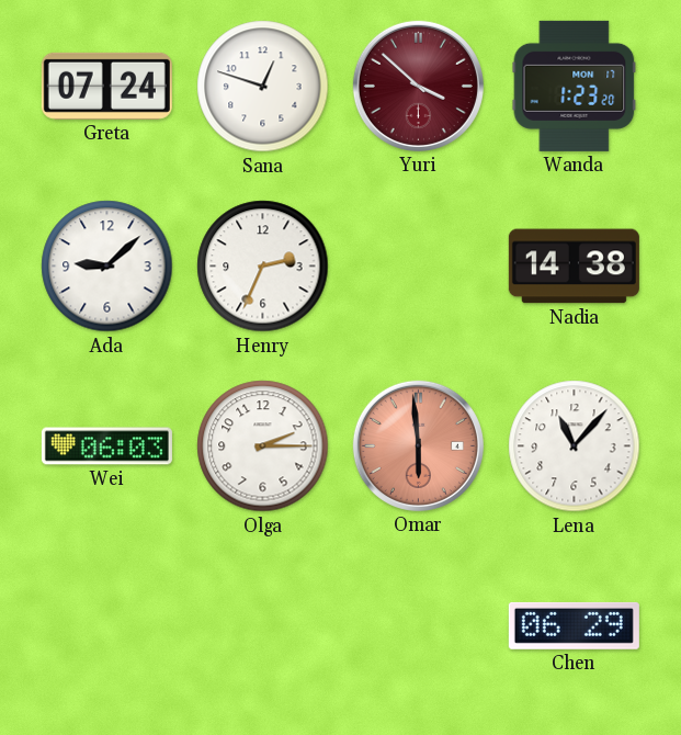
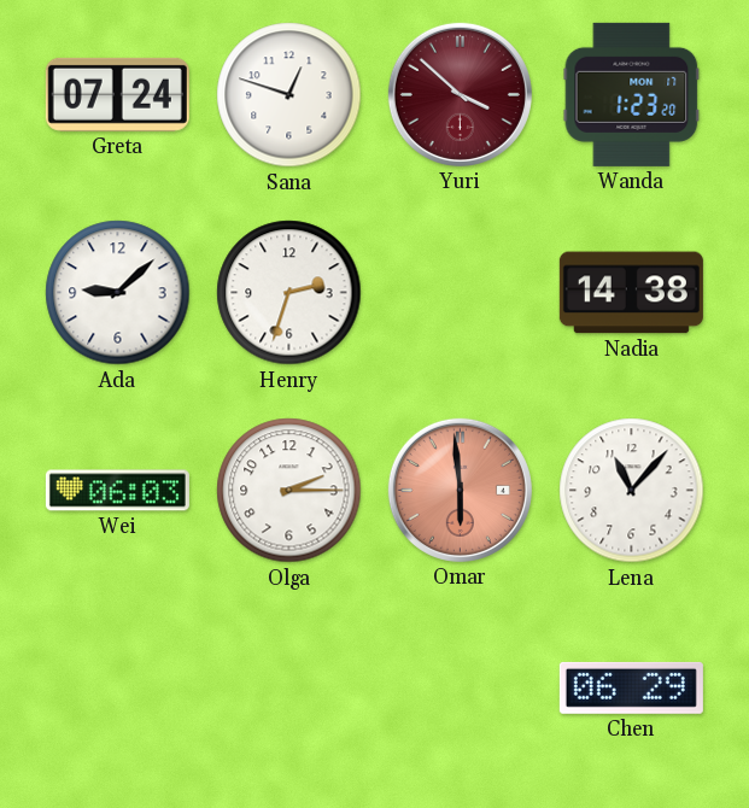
Henry: 2:34 -> 2:33 (289, 293)
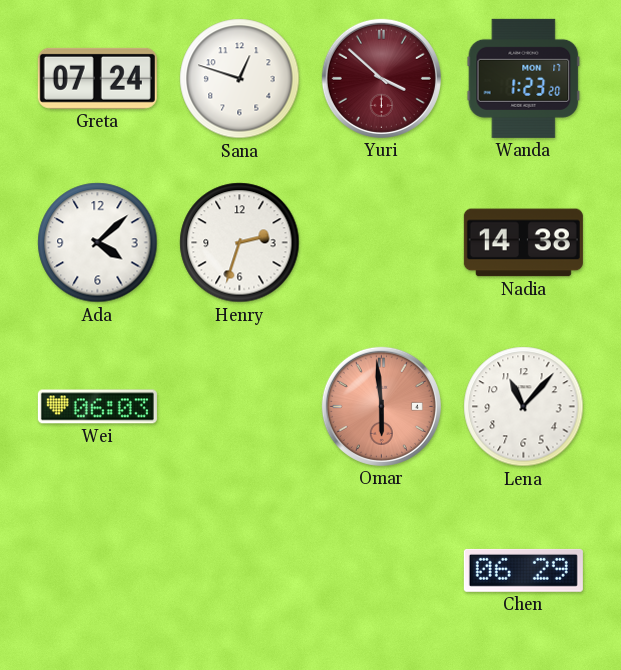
Ada: 9:08 -> 4:08 (98, 243)
Olga: 2:15 -> none (289, 491)
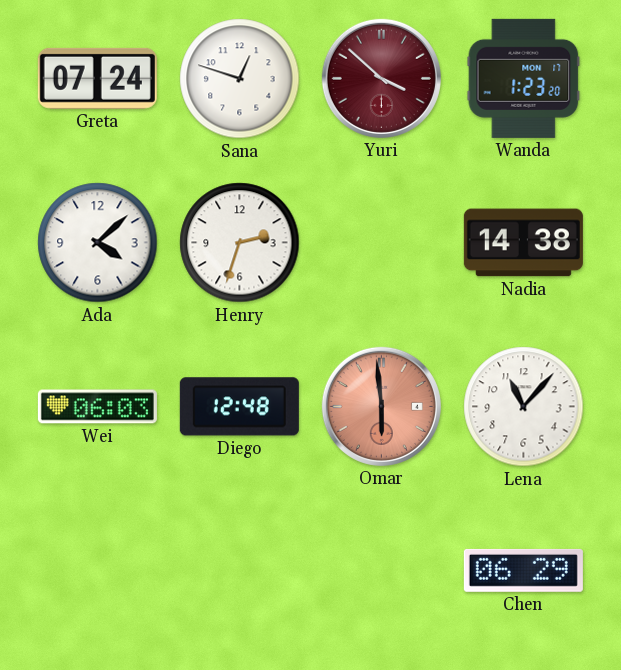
Diego: none -> 12:48 (239, 407)
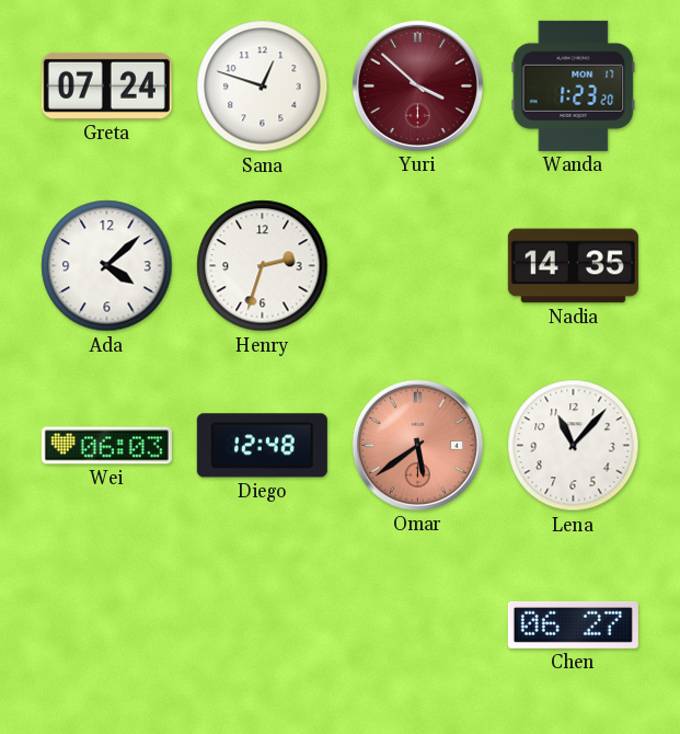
Nadia: 14:38 -> 14:35 (573, 266)
Omar: 5:59 -> 5:39 (417, 445)
Chen: 06:29 -> 06:27 (573, 624)
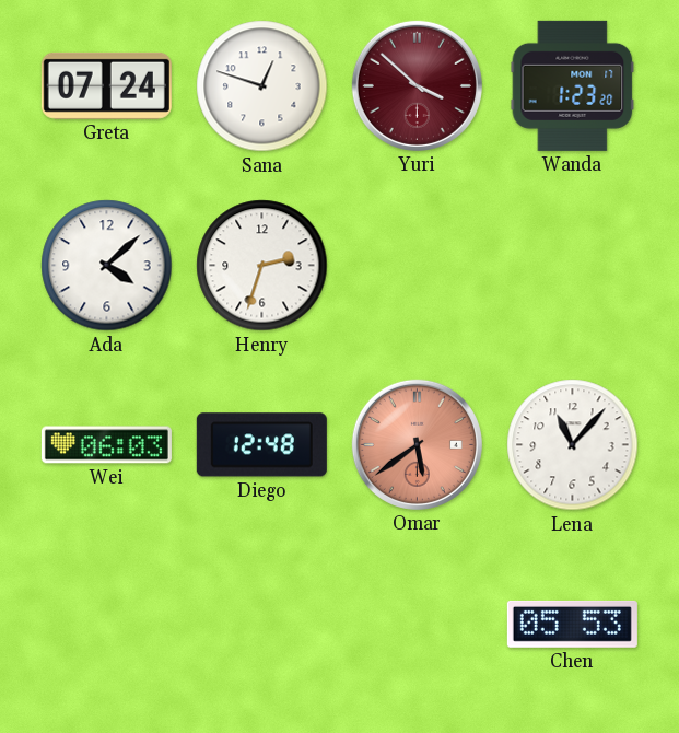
Nadia: 14:35 -> none (573, 266)
Chen: 06:27 -> 05:53 (572, 624)
